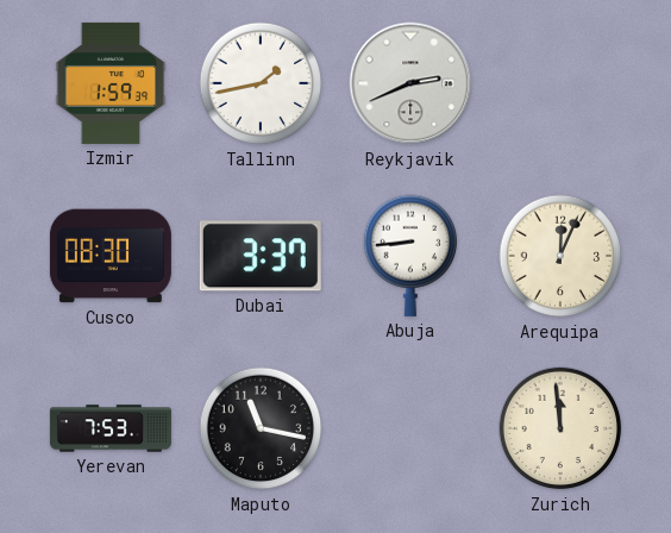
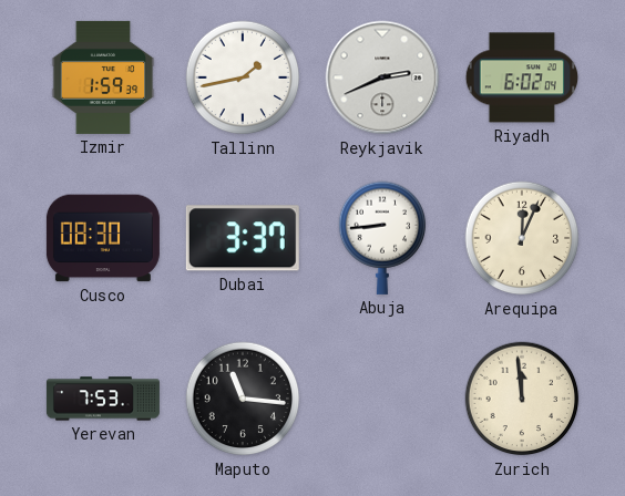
Riyadh: none -> 6:02 (521, 77)
Maputo: 11:17 -> 11:16 (243, 399)
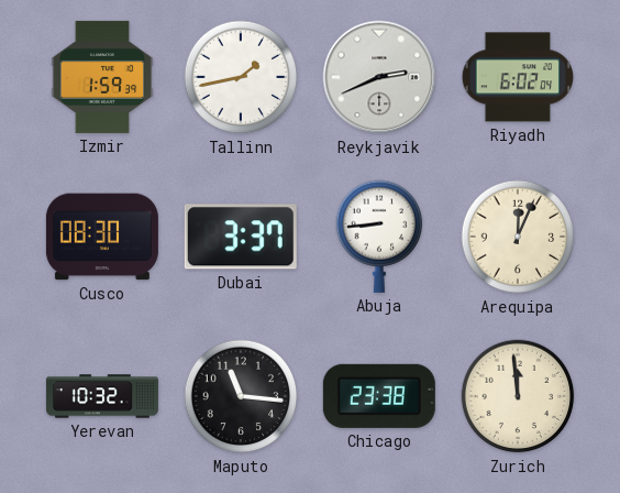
Yerevan: 7:53 -> 10:32 (102, 396)
Chicago: none -> 23:38 (379, 396)
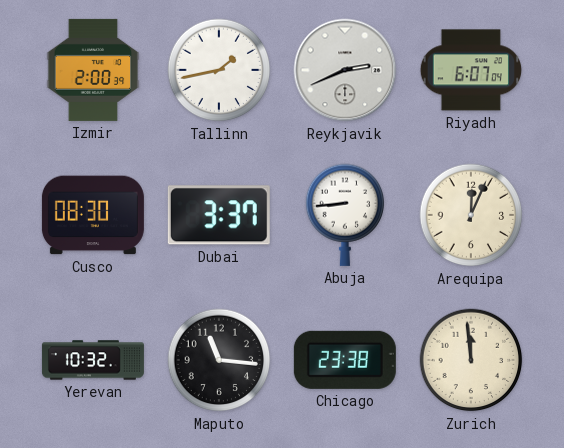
Izmir: 1:59 -> 2:00 (93, 70)
Riyadh: 6:02 -> 6:07 (470, 70)
